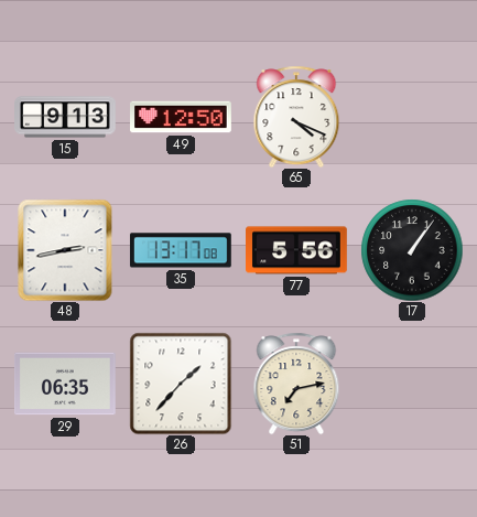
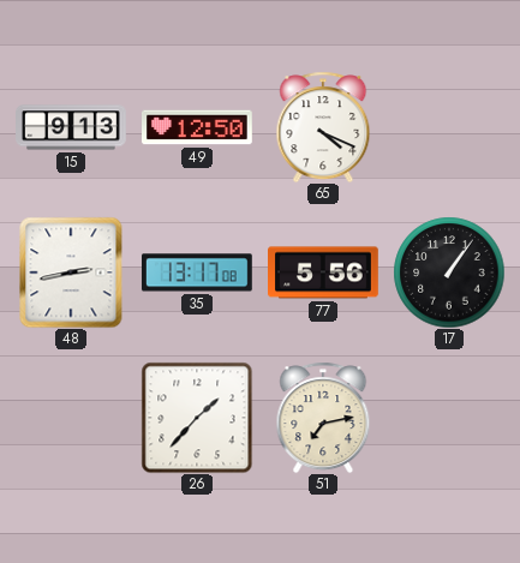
29: 06:35 -> none (66, 384)
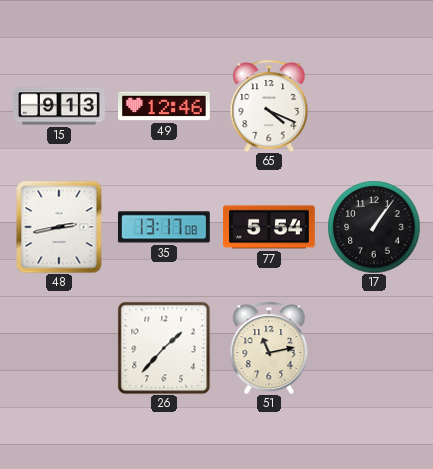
49: 12:50 -> 12:46 (165, 106)
77: 5:56 -> 5:54 (270, 227)
51: 7:13 -> 11:13 (269, 348)
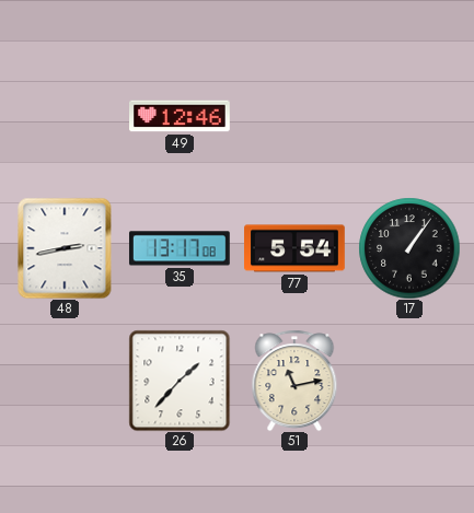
15: 9:13 -> none (59, 106)
65: 4:19 -> none (269, 106)
